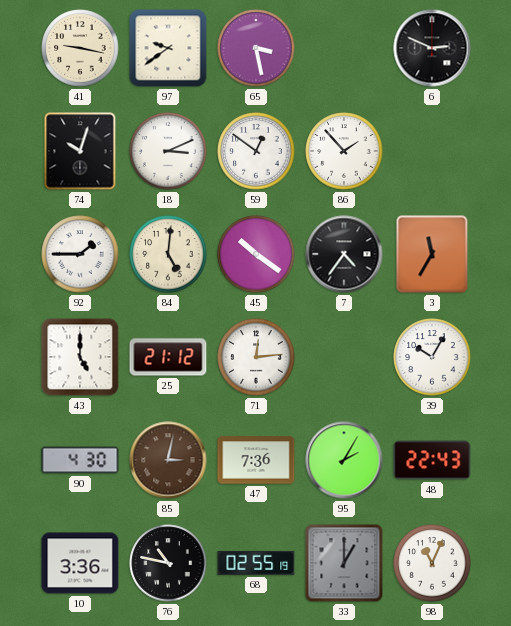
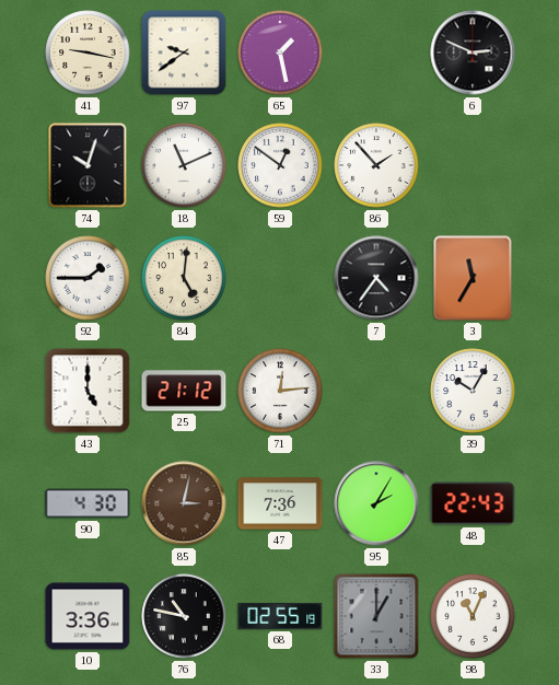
65: 3:28 -> 1:28 (280, 53)
18: 3:11 -> 11:11 (184, 165)
45: 10:21 -> none (256, 254)
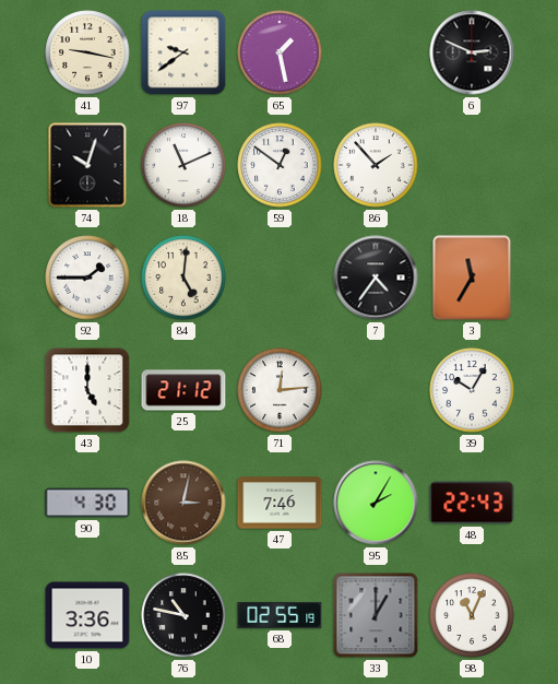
47: 7:36 -> 7:46 (280, 503)
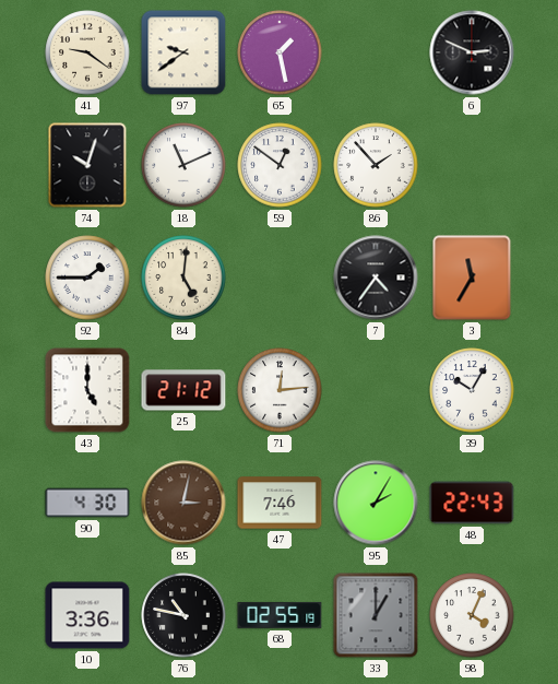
41: 9:17 -> 9:21 (87, 52)
98: 11:04 -> 4:04 (472, 615)
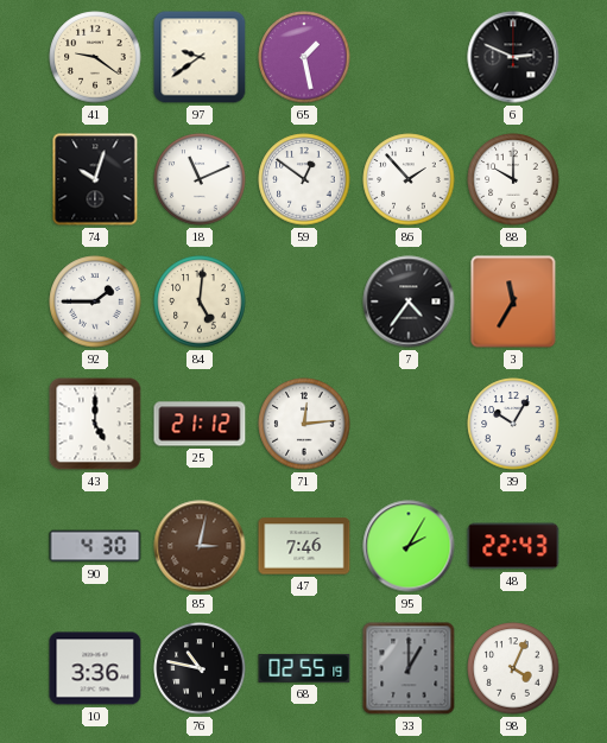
88: none -> 10:00 (513, 179)
